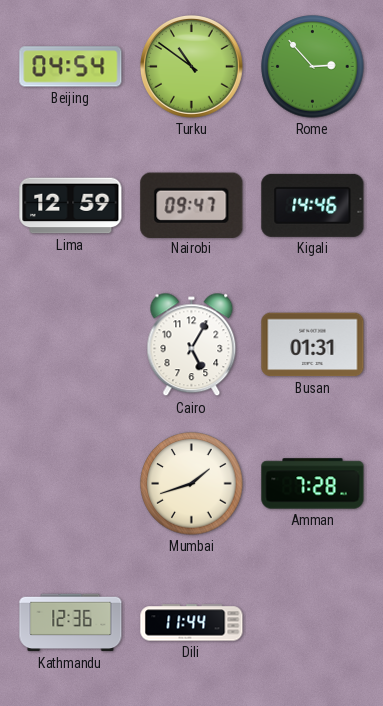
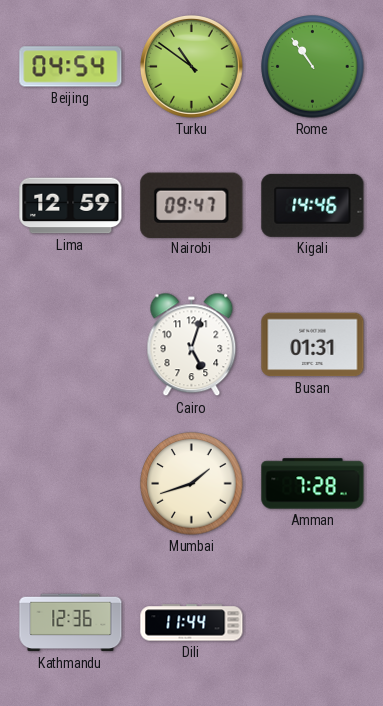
Rome: 2:53 -> 10:54 (313, 67)
Cairo: 5:05 -> 5:03 (192, 345)
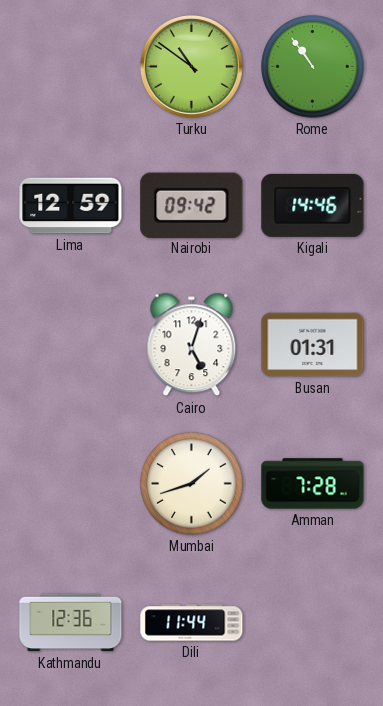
Beijing: 04:54 -> none (71, 67)
Nairobi: 09:47 -> 09:42 (192, 205)
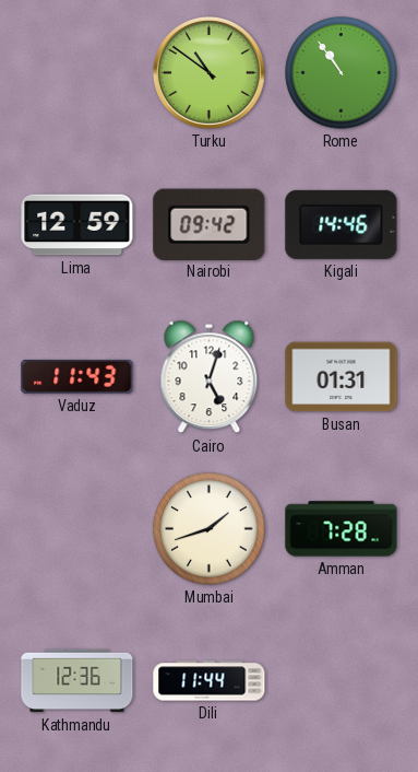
Vaduz: none -> 11:43 (77, 376)
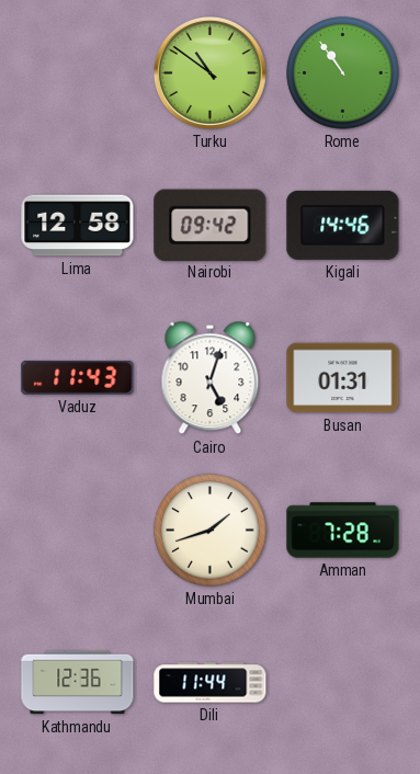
Lima: 12:59 -> 12:58 (78, 226)
